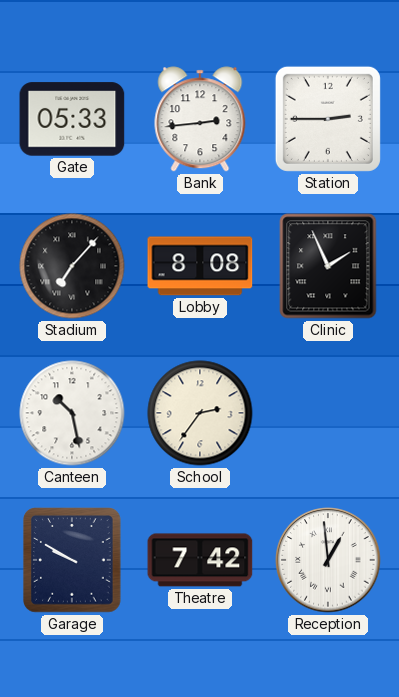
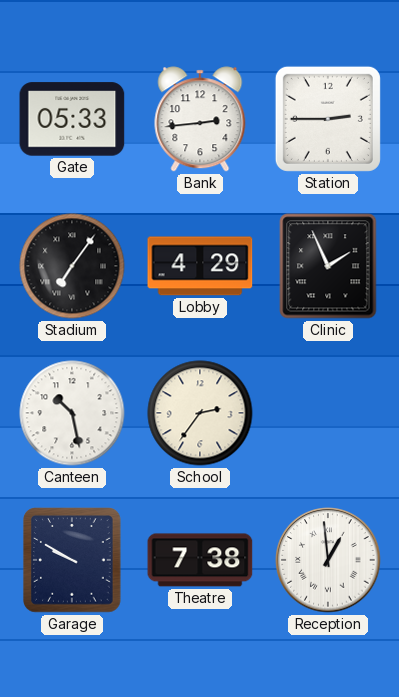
Stadium: 7:07 -> 7:06 (72, 266)
Lobby: 8:08 -> 4:29 (200, 266)
Theatre: 7:42 -> 7:38 (200, 560)
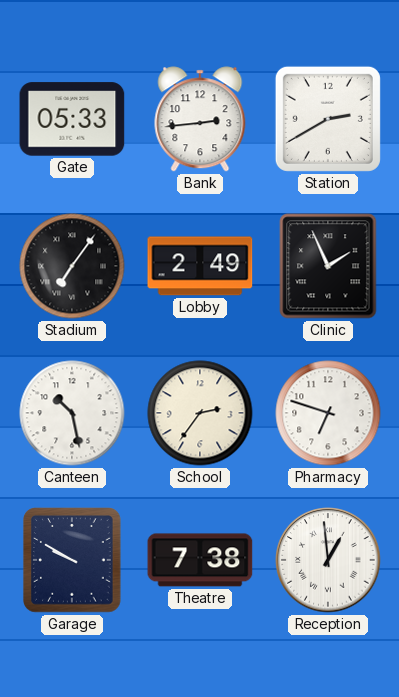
Station: 2:45 -> 2:40 (328, 119)
Lobby: 4:29 -> 2:49 (200, 266)
Pharmacy: none -> 6:48 (328, 413)
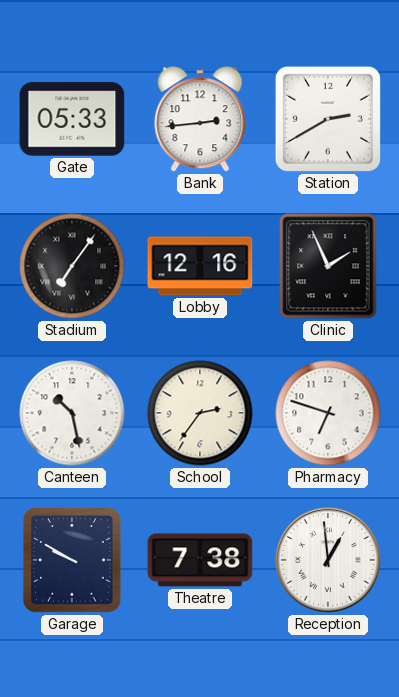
Lobby: 2:49 -> 12:16 (200, 266)
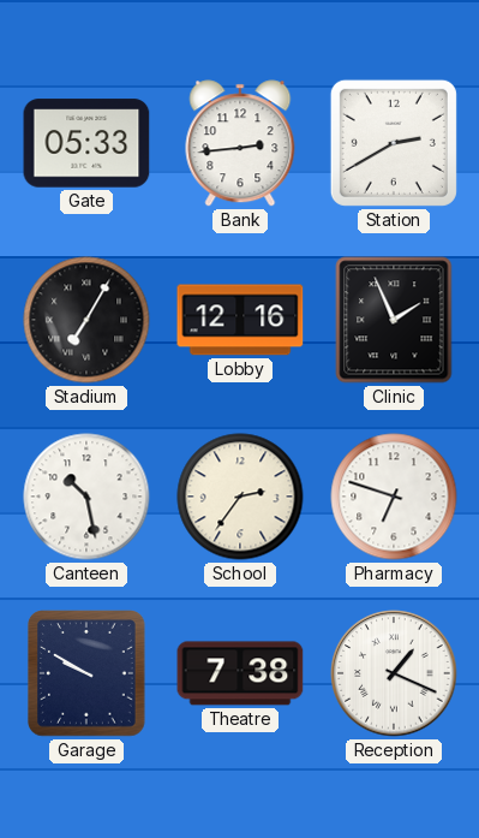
Stadium: 7:06 -> 7:05 (86, 320)
Reception: 12:59 -> 1:19 (394, 673)
